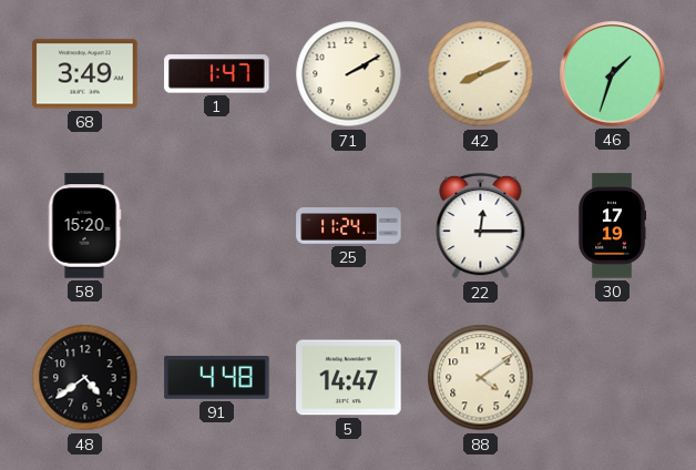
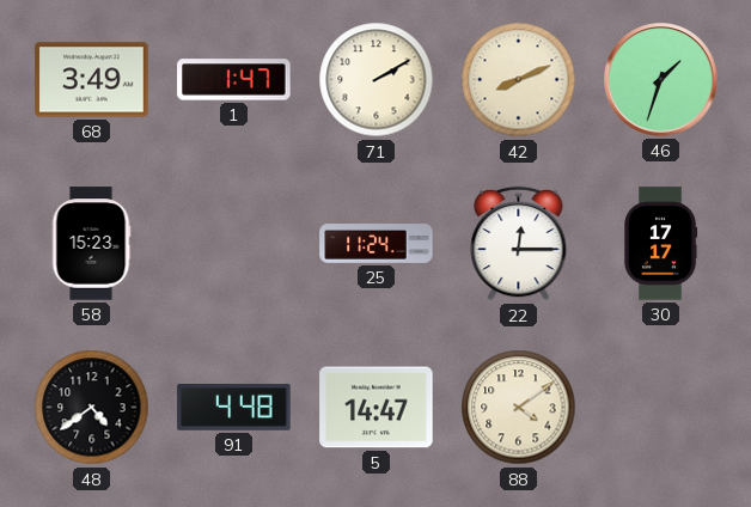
58: 15:20 -> 15:23 (91, 244)
30: 17:19 -> 17:17 (660, 244)
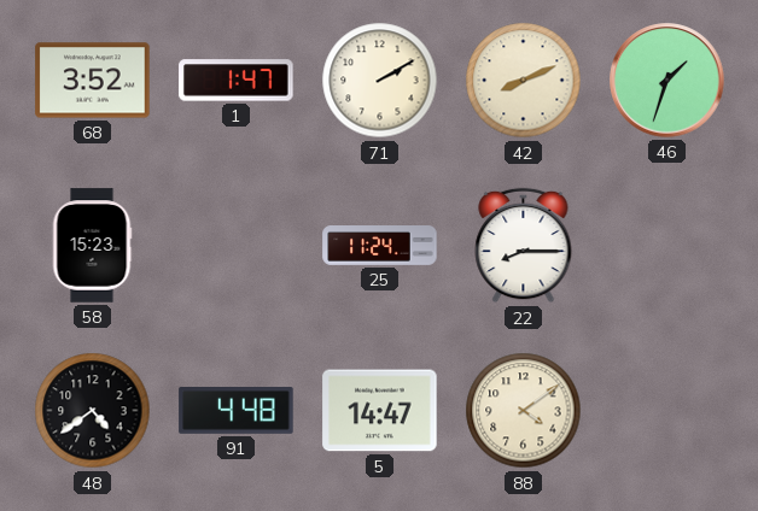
68: 3:49 -> 3:52 (93, 81)
22: 12:15 -> 8:15 (524, 246)
30: 17:17 -> none (660, 244)
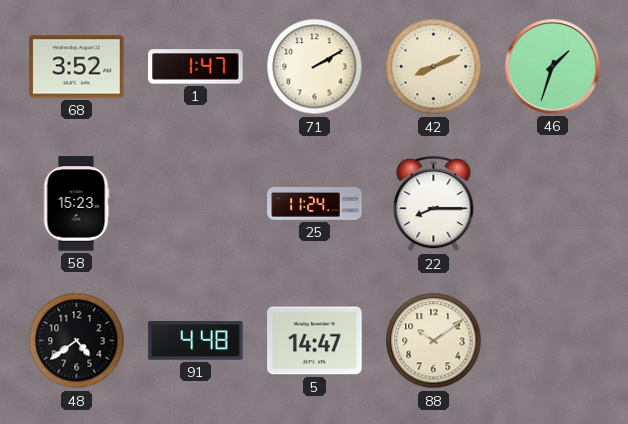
88: 4:09 -> 10:09 (434, 341)
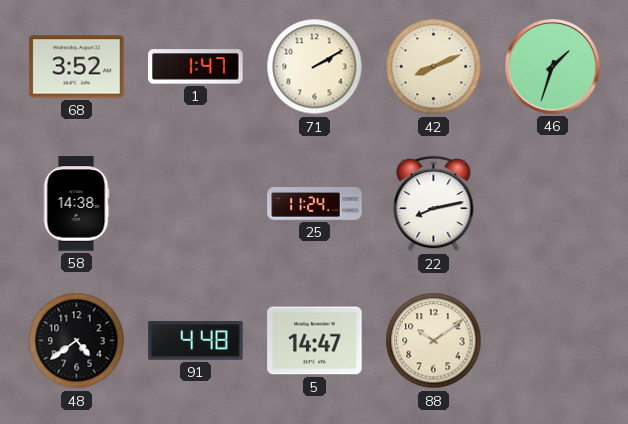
58: 15:23 -> 14:38 (76, 204)
22: 8:15 -> 8:13 (434, 204)
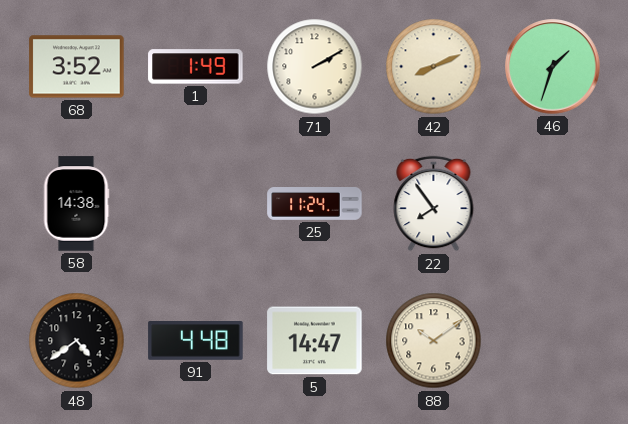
1: 1:47 -> 1:49 (196, 67)
22: 8:13 -> 7:54 (434, 204)
